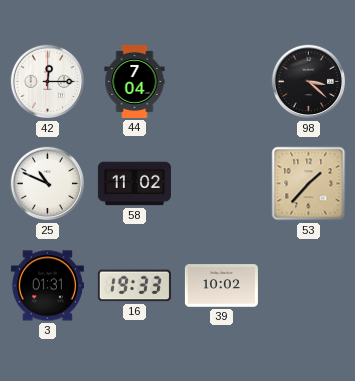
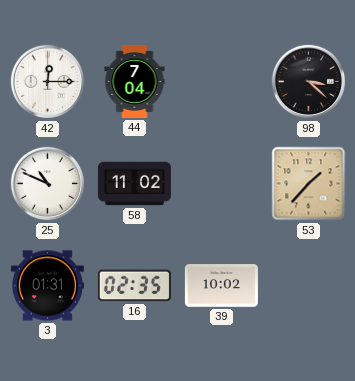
16: 19:33 -> 02:35 (134, 286)
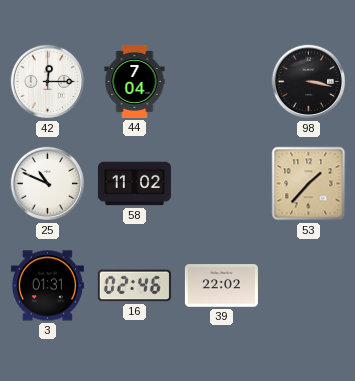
98: 3:22 -> 3:17 (309, 82)
16: 02:35 -> 02:46 (134, 286)
39: 10:02 -> 22:02 (221, 286)
